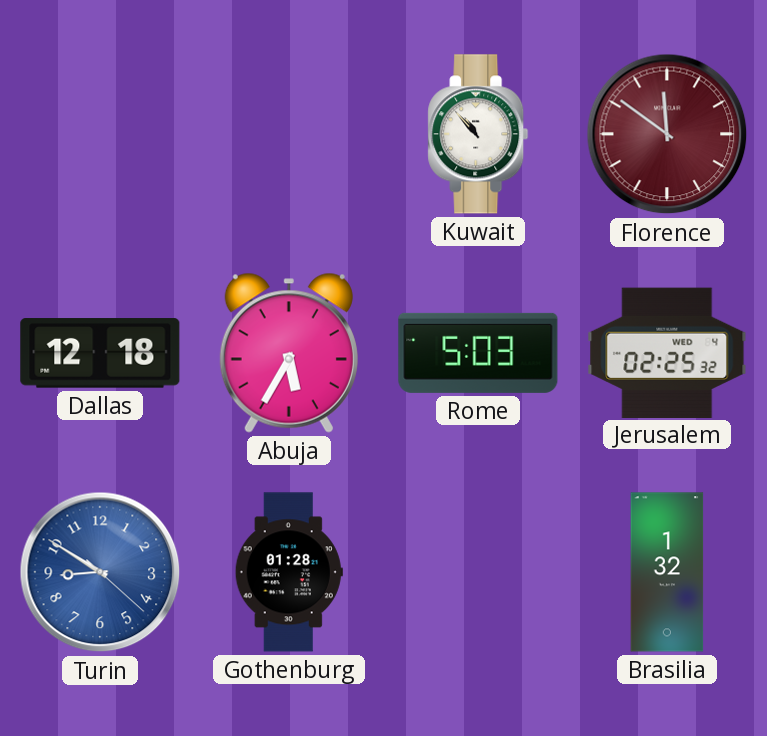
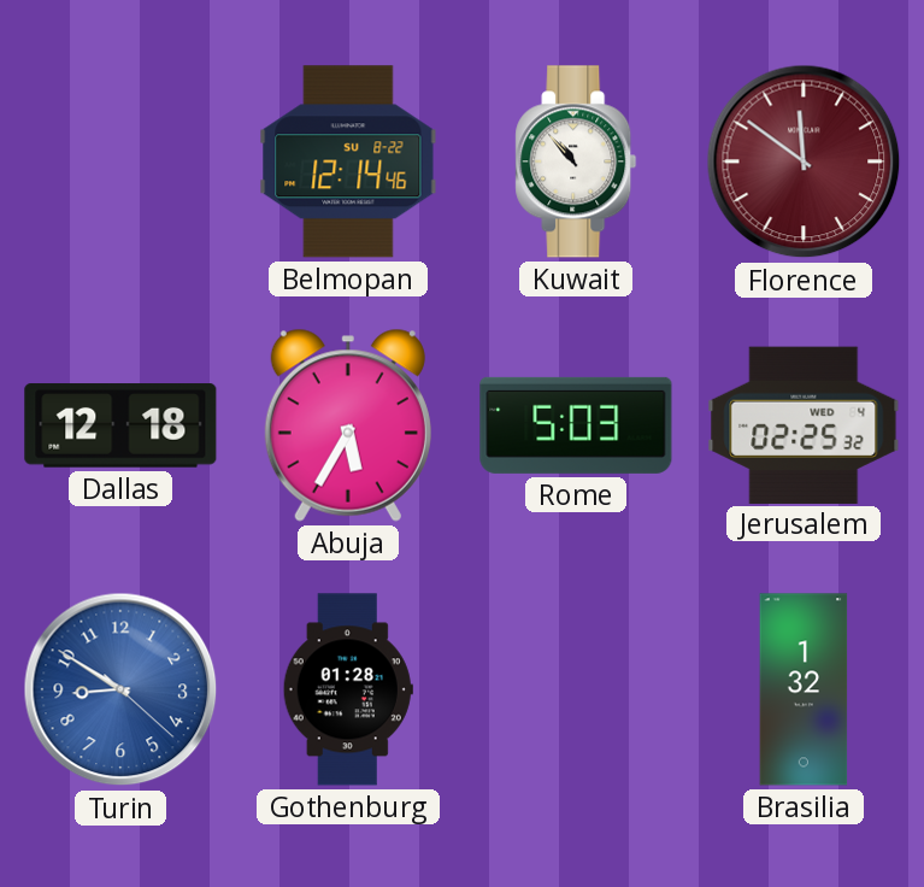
Belmopan: none -> 12:14 (348, 161)
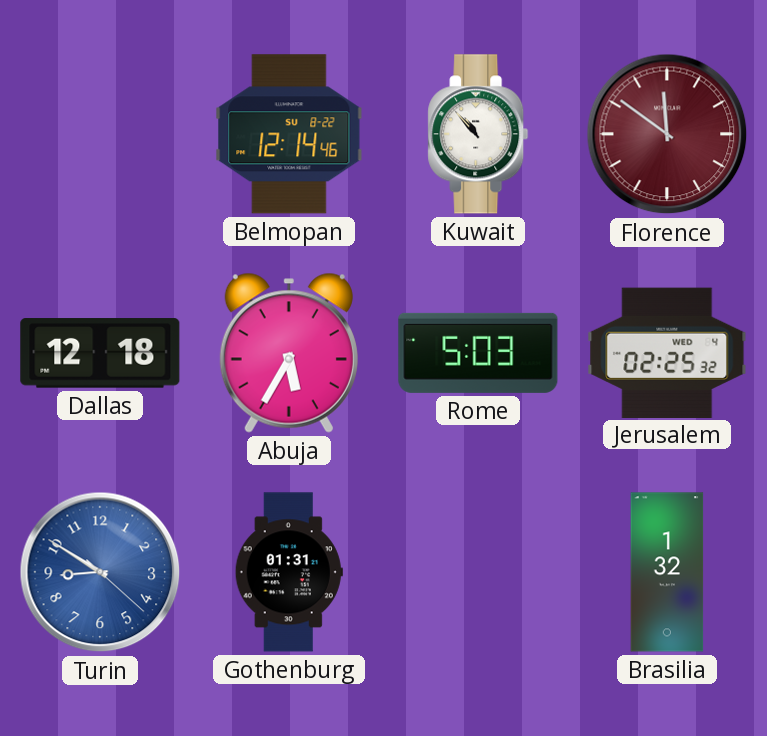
Gothenburg: 01:28 -> 01:31 (289, 572)
